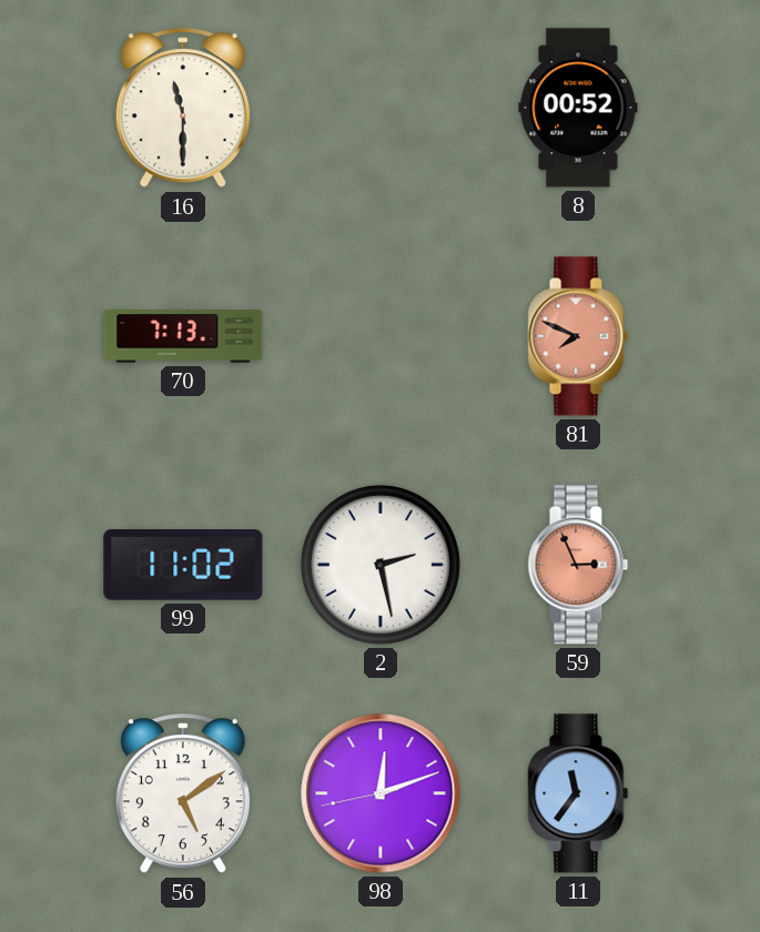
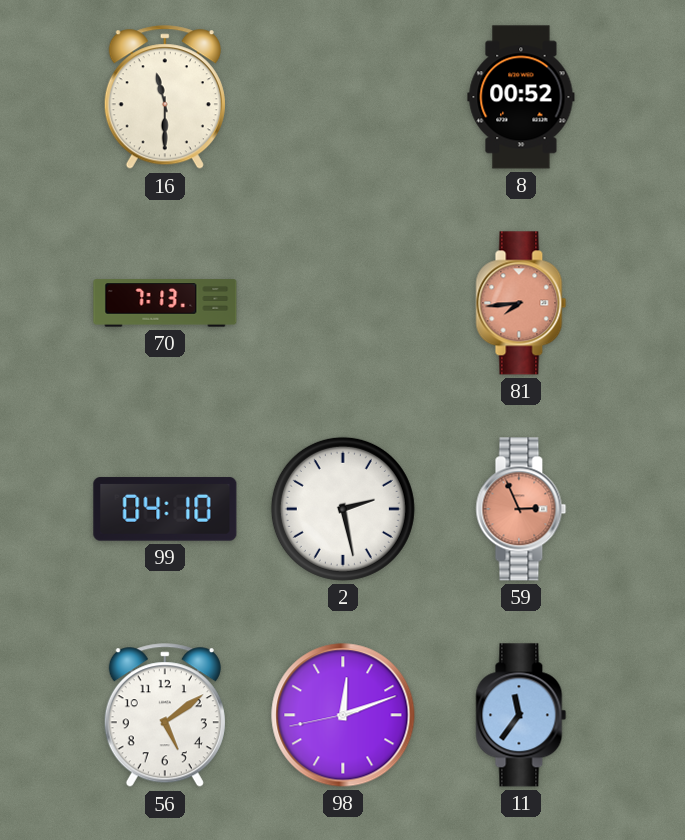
81: 7:49 -> 7:44 (521, 303)
99: 11:02 -> 04:10 (165, 509)
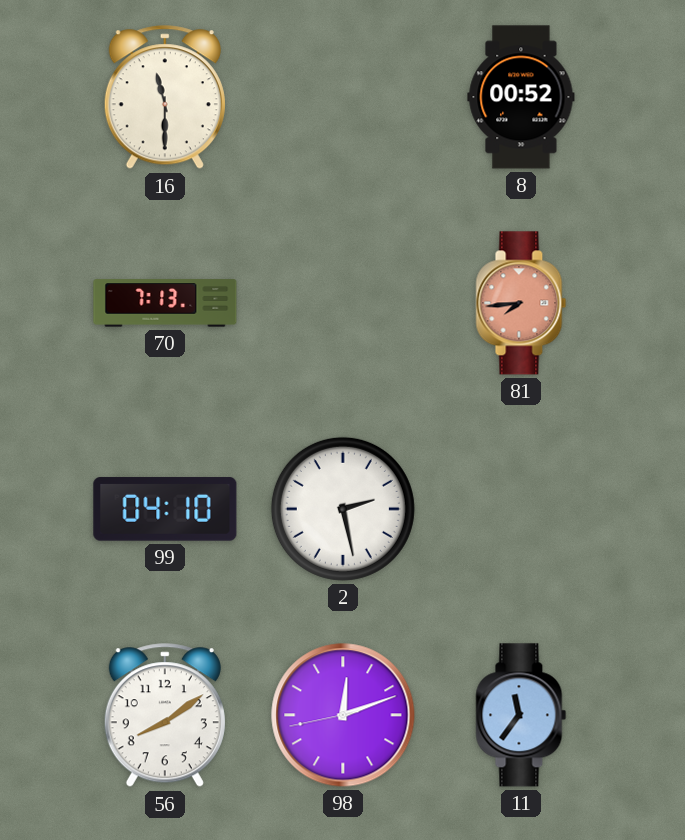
59: 2:56 -> none (521, 509)
56: 5:09 -> 8:09 (165, 716)
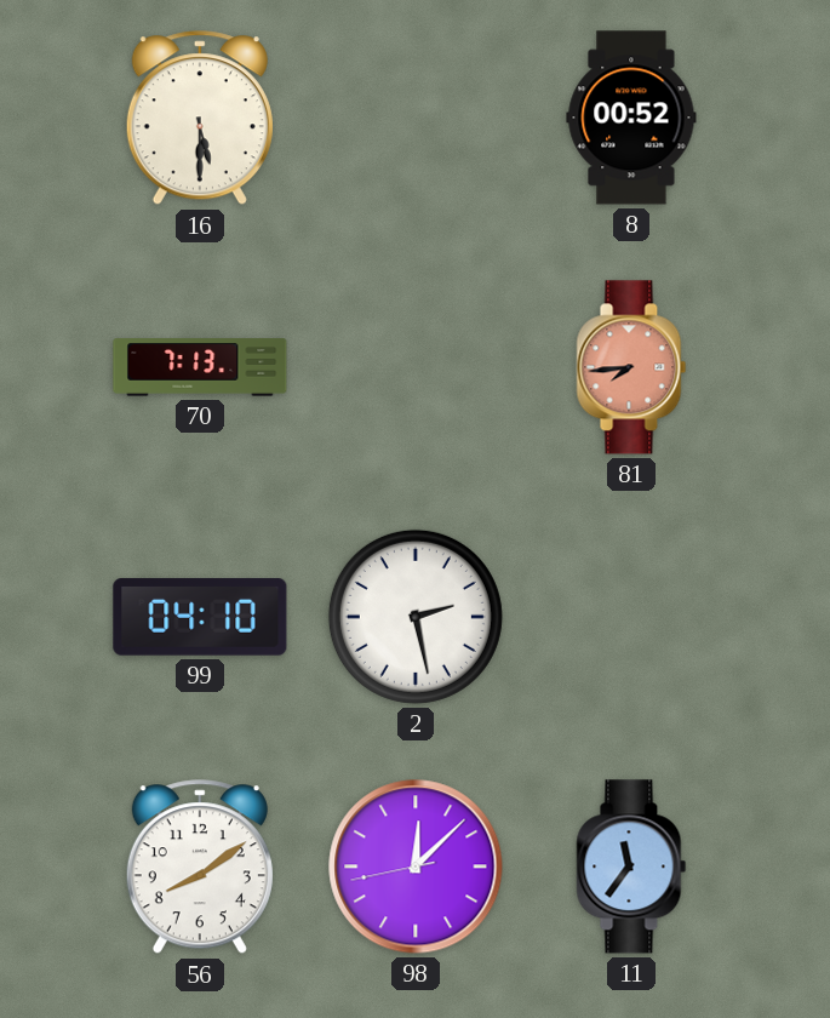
16: 11:30 -> 5:30 (200, 119)
98: 12:11 -> 12:07 (416, 867)
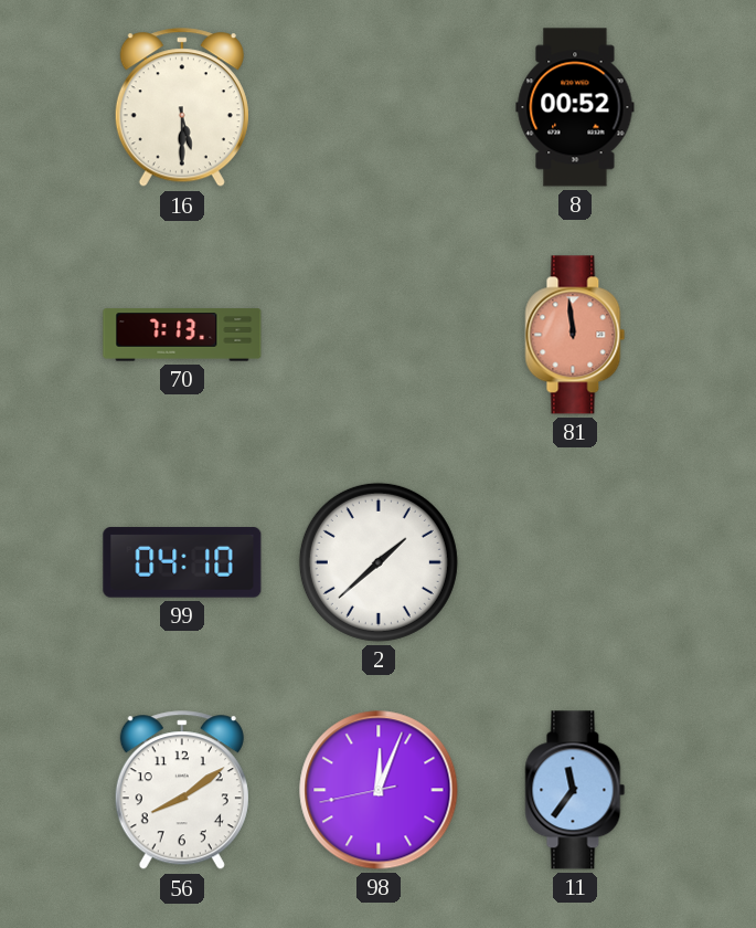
81: 7:44 -> 11:59 (575, 335)
2: 2:28 -> 1:38 (379, 562)
98: 12:07 -> 12:03 (379, 790)
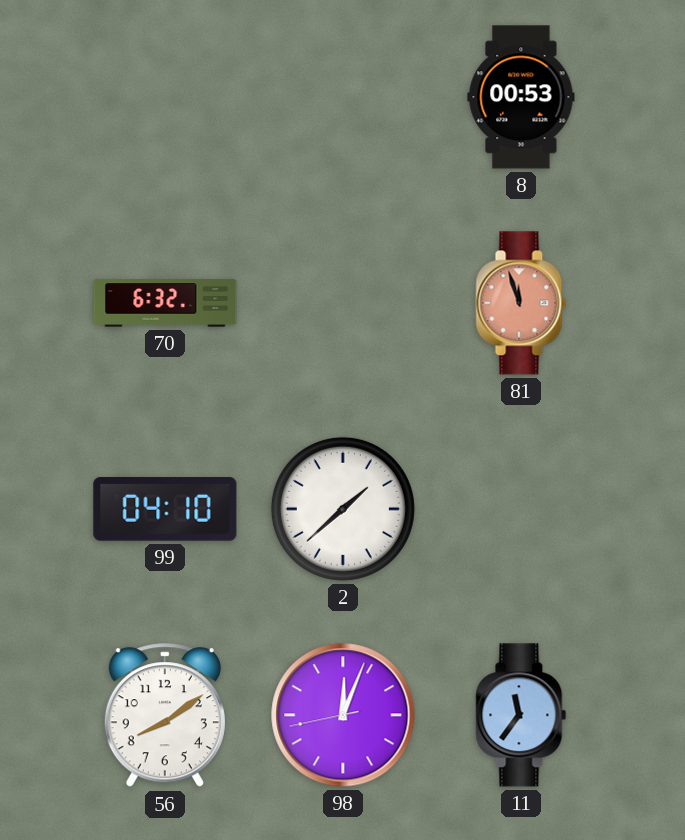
16: 5:30 -> none (182, 108)
8: 00:52 -> 00:53 (521, 97)
70: 7:13 -> 6:32 (165, 303)
81: 11:59 -> 11:57 (521, 303)
